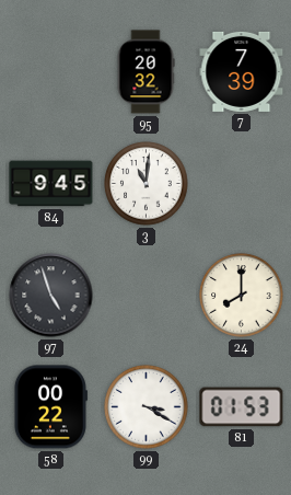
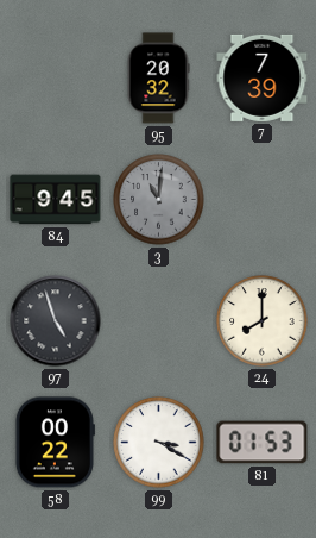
3 dial: white -> grey (159, 200)
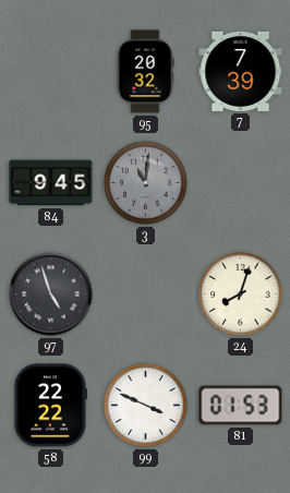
24: 8:00 -> 8:03 (241, 294)
58: 00:22 -> 22:22 (50, 406)
99: 3:20 -> 3:49 (146, 406)
